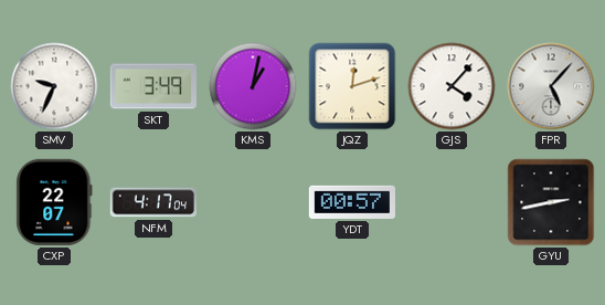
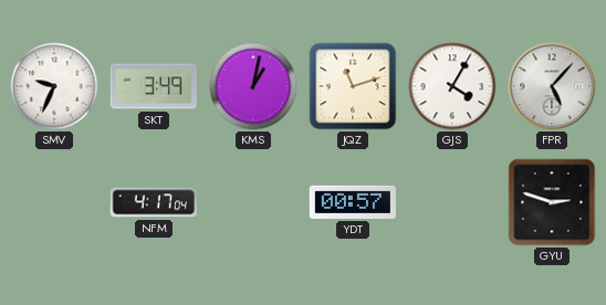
JQZ: 12:12 -> 11:12 (353, 86)
GJS: 4:07 -> 4:05 (452, 86)
CXP: 22:07 -> none (54, 202)
GYU: 2:43 -> 2:48 (552, 202)
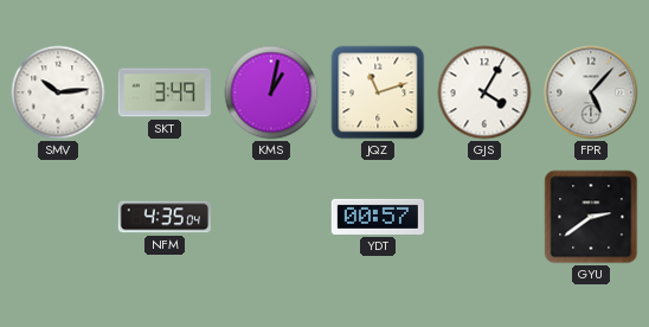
SMV: 9:34 -> 10:14 (58, 92)
NFM: 4:17 -> 4:35 (165, 217)
GYU: 2:48 -> 2:39 (591, 217)
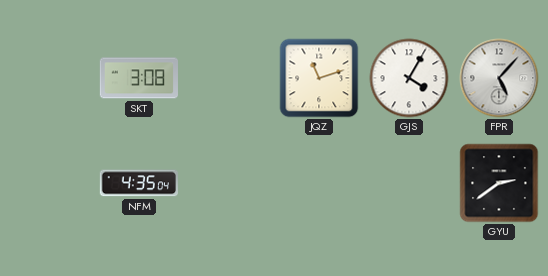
SMV: 10:14 -> none (58, 92)
SKT: 3:49 -> 3:08 (139, 78)
KMS: 1:02 -> none (271, 92)
YDT: 00:57 -> none (377, 217)
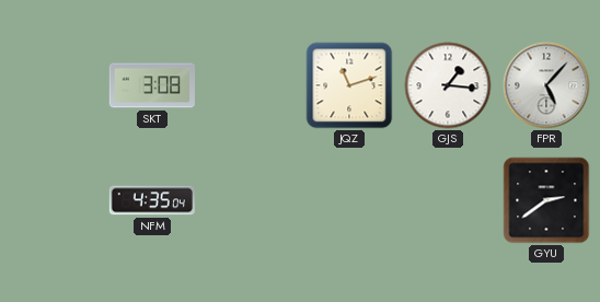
GJS: 4:05 -> 1:16 (448, 85)
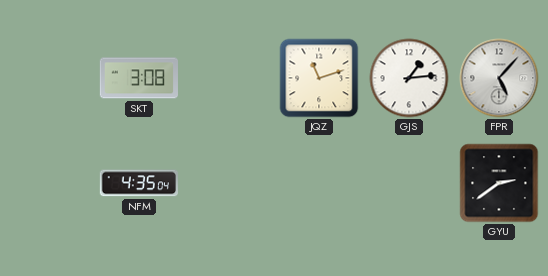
GJS: 1:16 -> 1:14 (409, 78)
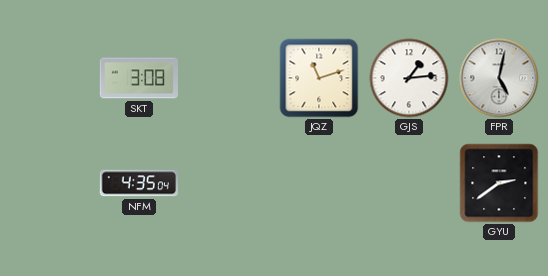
FPR: 5:07 -> 5:02 (499, 78)
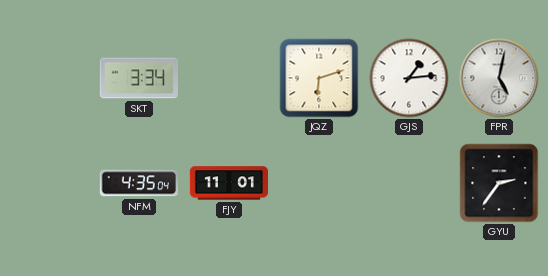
SKT: 3:08 -> 3:34 (139, 78)
JQZ: 11:12 -> 6:12 (319, 78)
FJY: none -> 11:01 (228, 183)
GYU: 2:39 -> 2:36 (499, 183)
